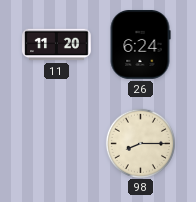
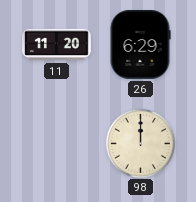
26: 6:24 -> 6:29 (140, 45)
98: 8:15 -> 12:00 (140, 143)
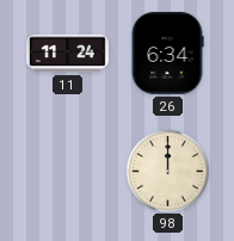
11: 11:20 -> 11:24 (68, 54)
26: 6:29 -> 6:34 (167, 54)
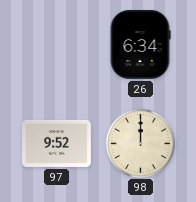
11: 11:24 -> none (68, 54)
97: none -> 9:52 (57, 143)
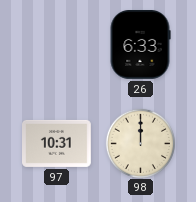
26: 6:34 -> 6:33 (140, 45)
97: 9:52 -> 10:31 (57, 143)
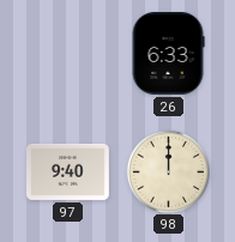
97: 10:31 -> 9:40 (68, 171)
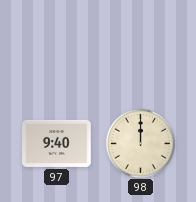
26: 6:33 -> none (168, 54)
